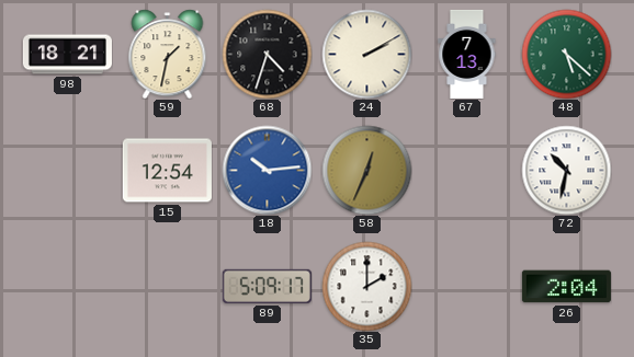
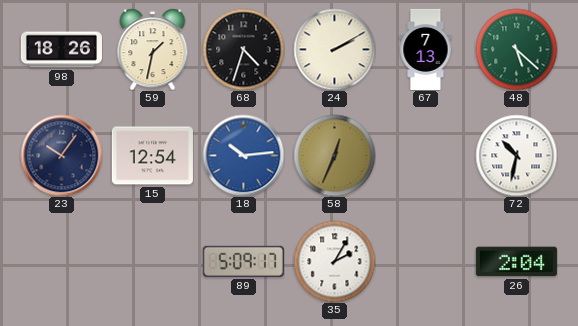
98: 18:21 -> 18:26 (61, 50)
23: none -> 10:06 (61, 155)
35: 2:00 -> 2:05 (334, 261)
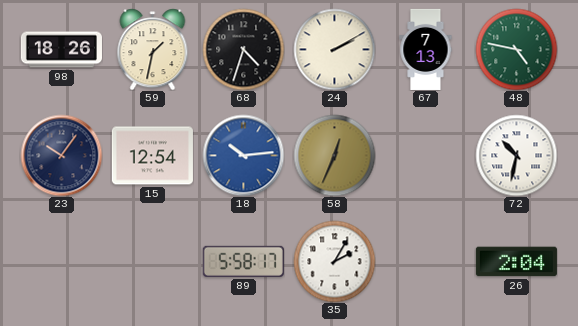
48: 5:22 -> 4:47 (516, 49)
89: 5:09 -> 5:58 (243, 261)
